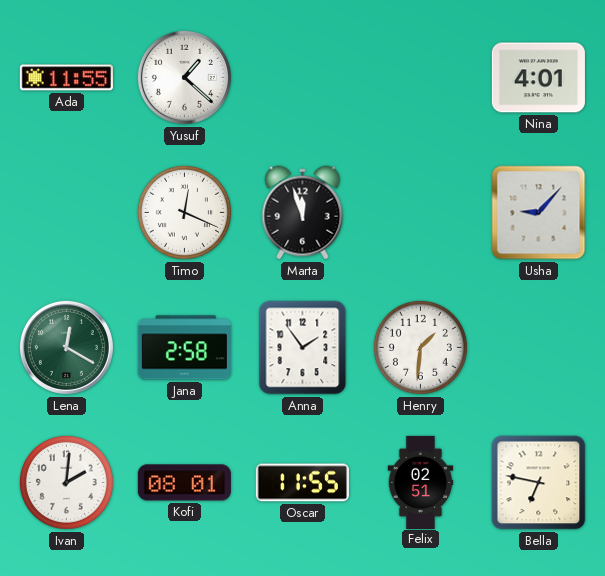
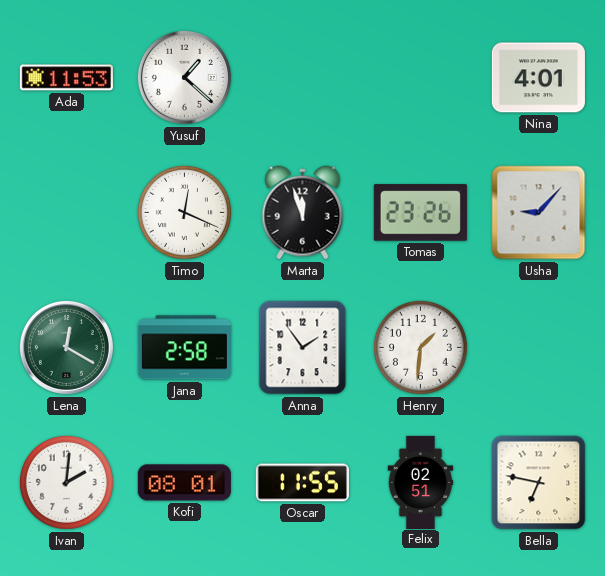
Ada: 11:55 -> 11:53 (66, 78)
Tomas: none -> 23:26 (420, 213)
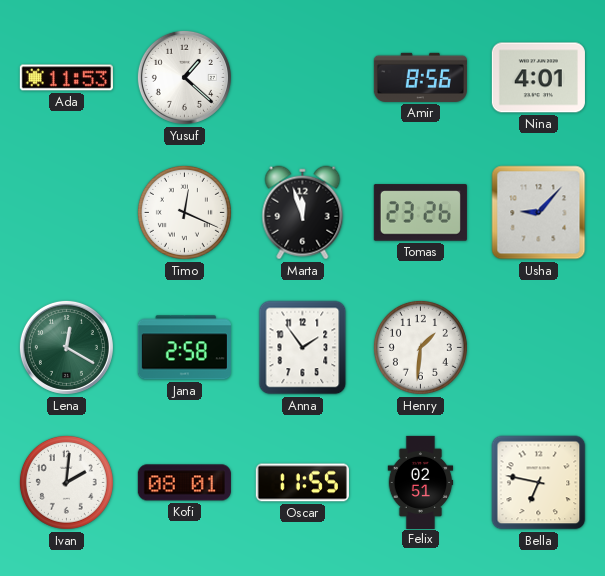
Amir: none -> 8:56 (420, 77)
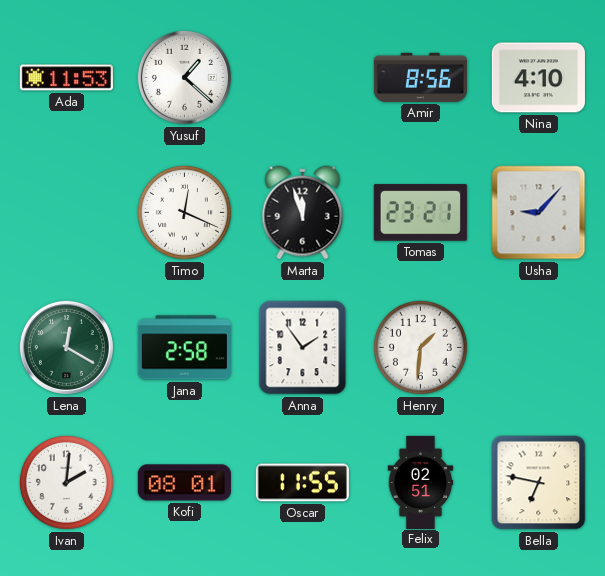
Nina: 4:01 -> 4:10 (538, 78)
Tomas: 23:26 -> 23:21 (420, 213)
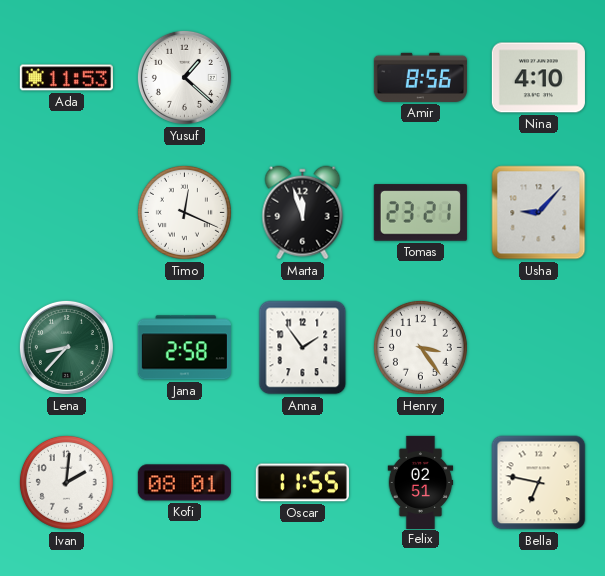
Lena: 12:20 -> 8:37 (66, 347)
Henry: 1:31 -> 3:24 (420, 347)
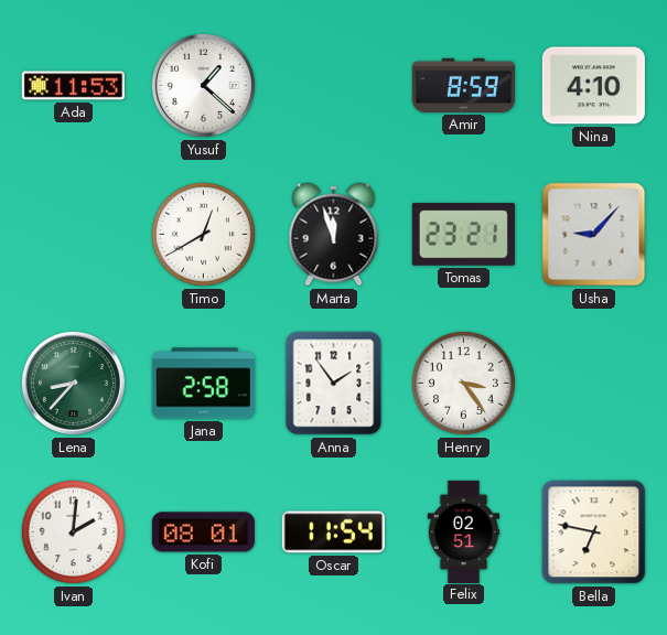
Amir: 8:56 -> 8:59 (463, 85)
Timo: 12:19 -> 12:40 (203, 234)
Oscar: 11:55 -> 11:54 (333, 532)
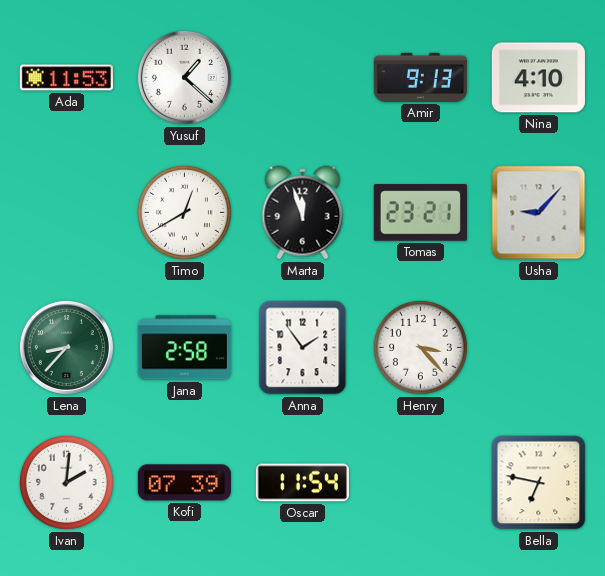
Amir: 8:59 -> 9:13 (420, 77)
Henry: 3:24 -> 3:23 (420, 347)
Kofi: 08:01 -> 07:39 (184, 483)
Felix: 02:51 -> none (464, 531)
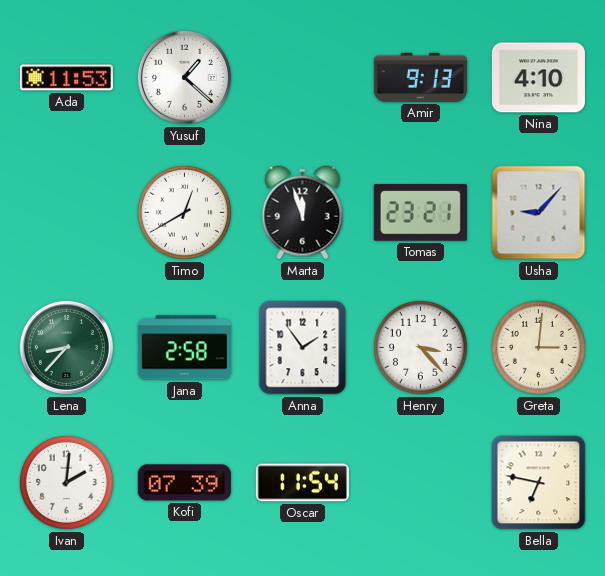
Greta: none -> 3:01 (538, 347)
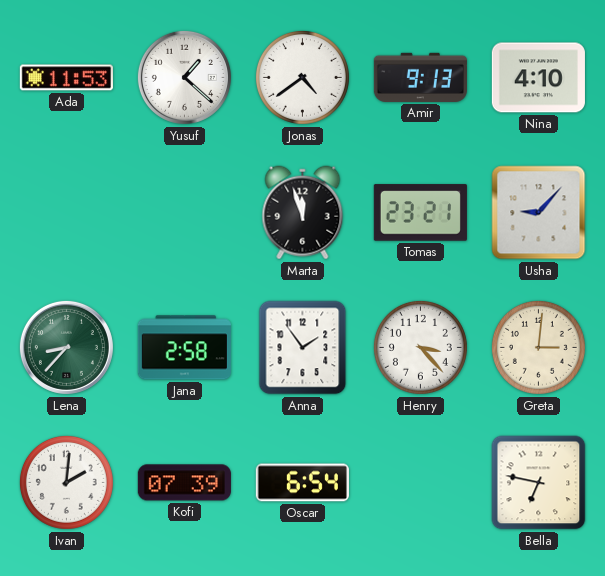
Jonas: none -> 4:39 (302, 77)
Timo: 12:40 -> none (184, 212)
Oscar: 11:54 -> 6:54 (302, 483)
